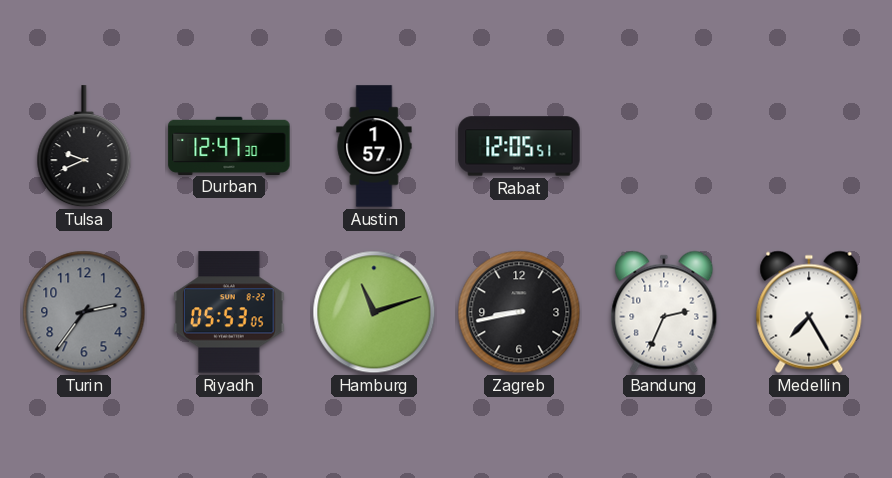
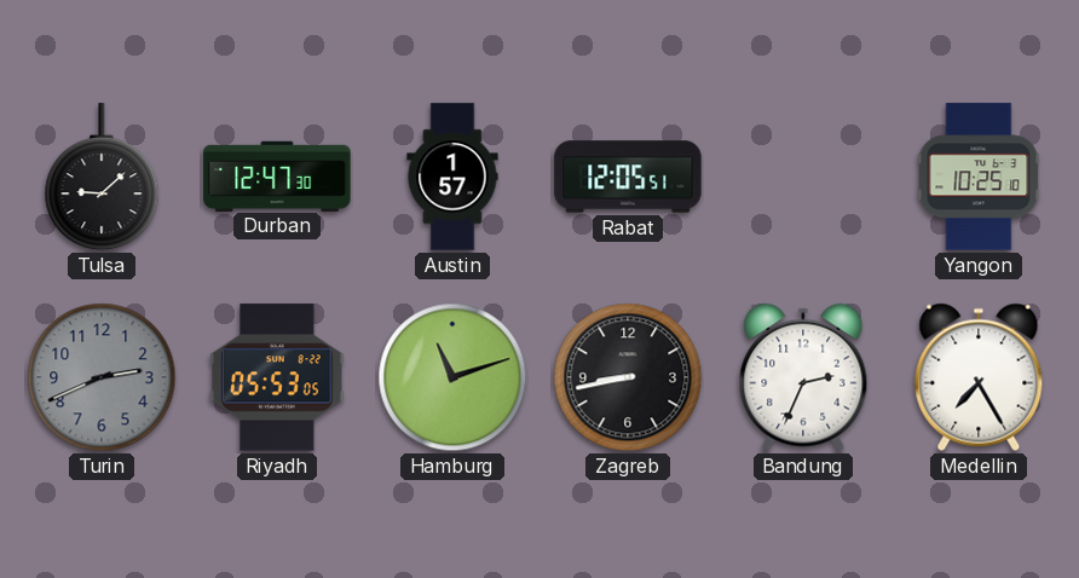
Tulsa: 9:41 -> 9:08 (102, 178)
Yangon: none -> 10:25 (979, 177)
Turin: 2:36 -> 2:41 (102, 377)
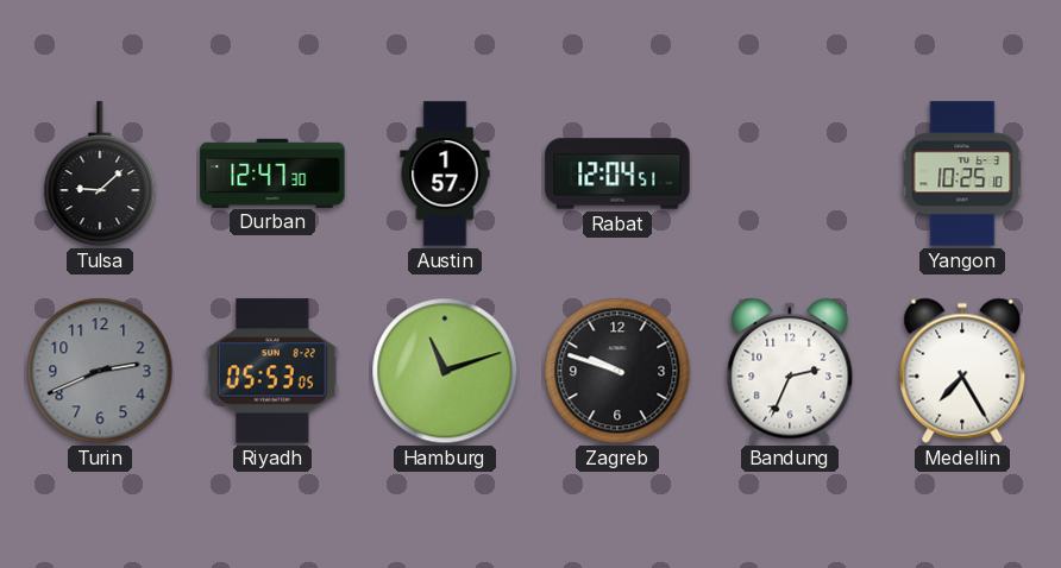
Rabat: 12:05 -> 12:04 (617, 173)
Zagreb: 8:43 -> 9:48 (617, 371)
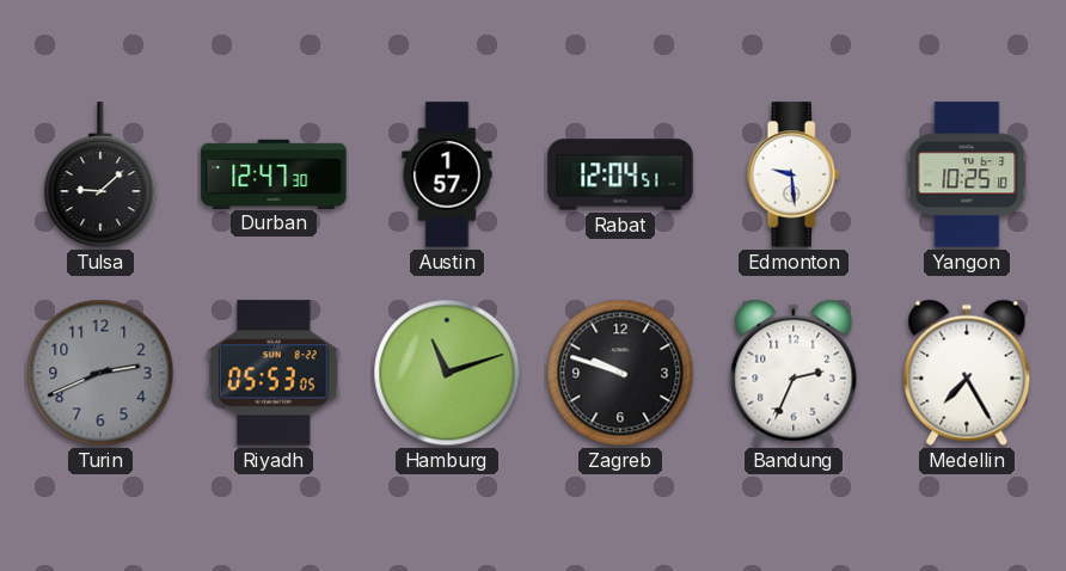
Edmonton: none -> 9:29 (794, 174)
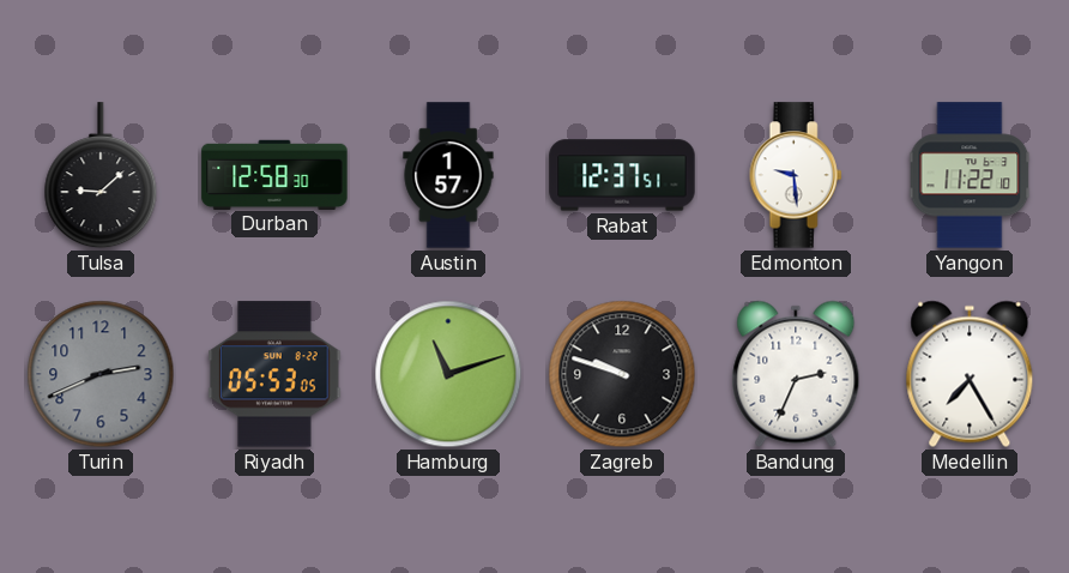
Durban: 12:47 -> 12:58 (274, 174)
Rabat: 12:04 -> 12:37 (622, 175)
Yangon: 10:25 -> 11:22 (970, 175)
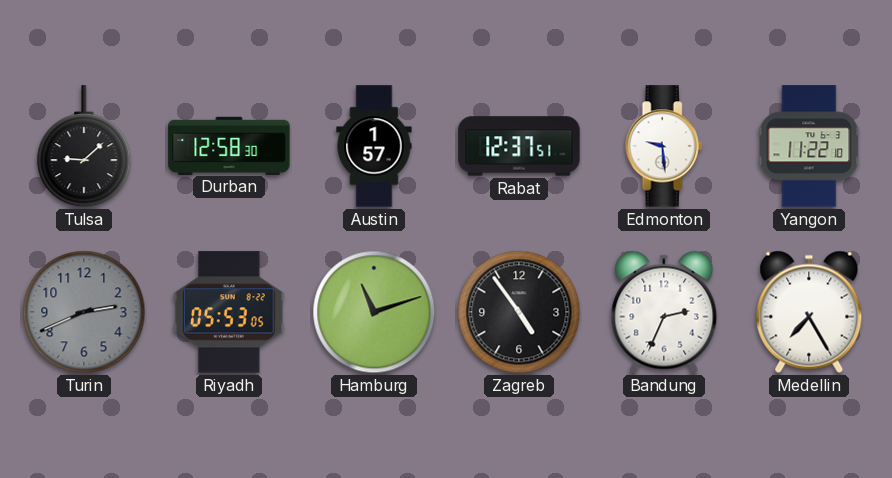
Zagreb: 9:48 -> 4:54 (519, 312)
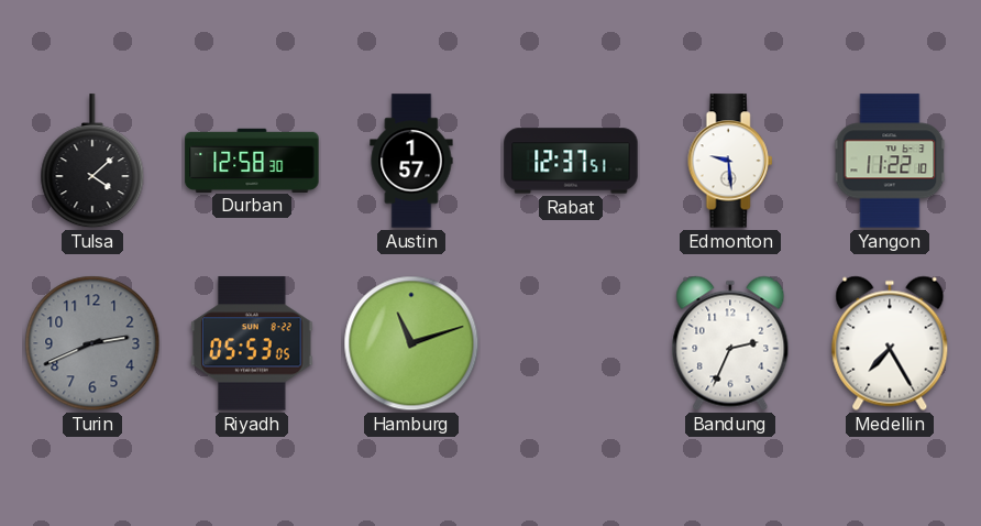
Tulsa: 9:08 -> 4:08 (92, 162)
Zagreb: 4:54 -> none (519, 312)
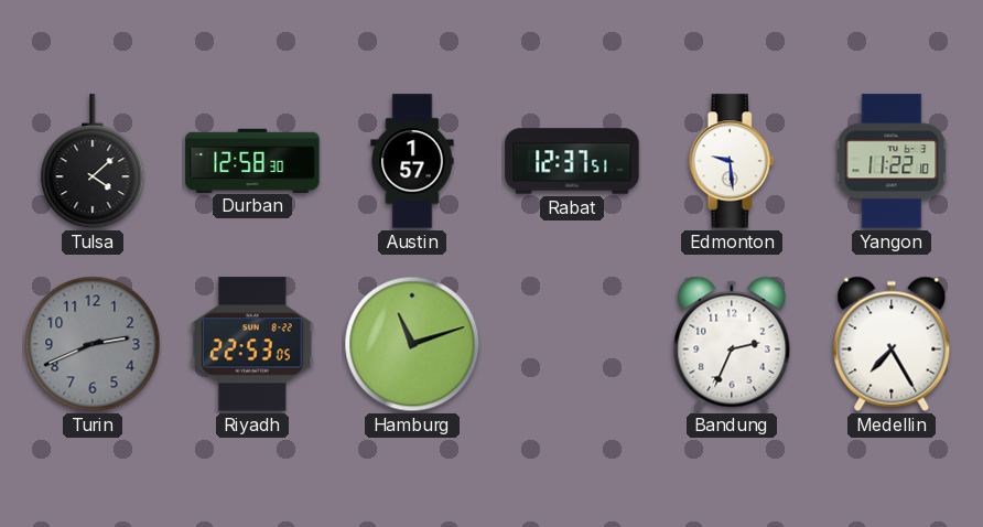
Riyadh: 05:53 -> 22:53 (252, 344)
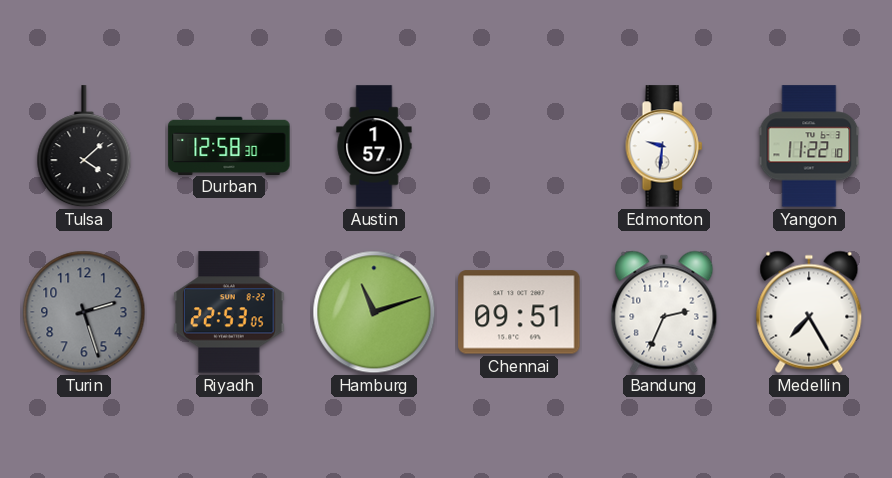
Rabat: 12:37 -> none (572, 161)
Edmonton: 9:29 -> 9:31 (664, 146)
Turin: 2:41 -> 2:27 (84, 312)
Chennai: none -> 09:51 (519, 312)
